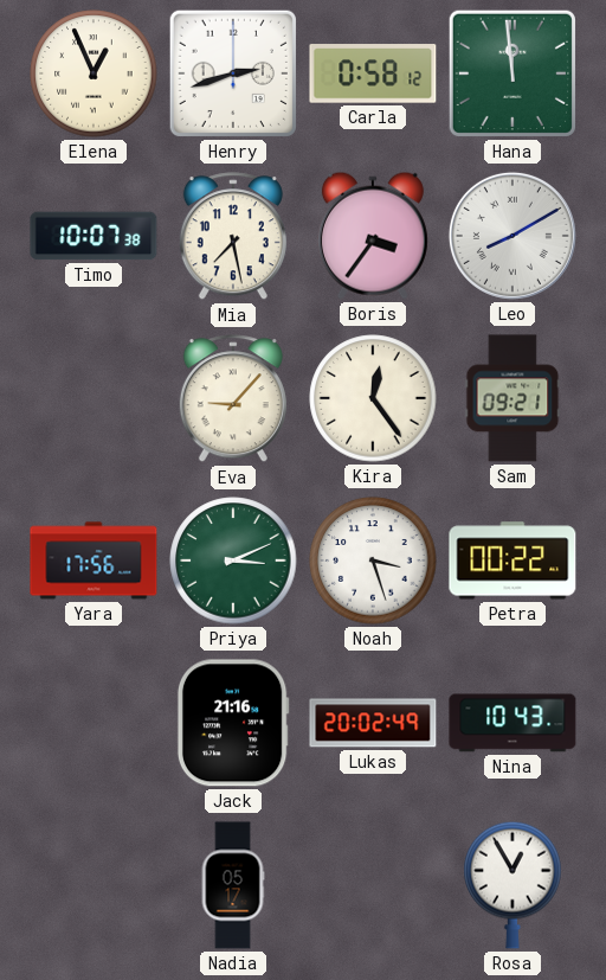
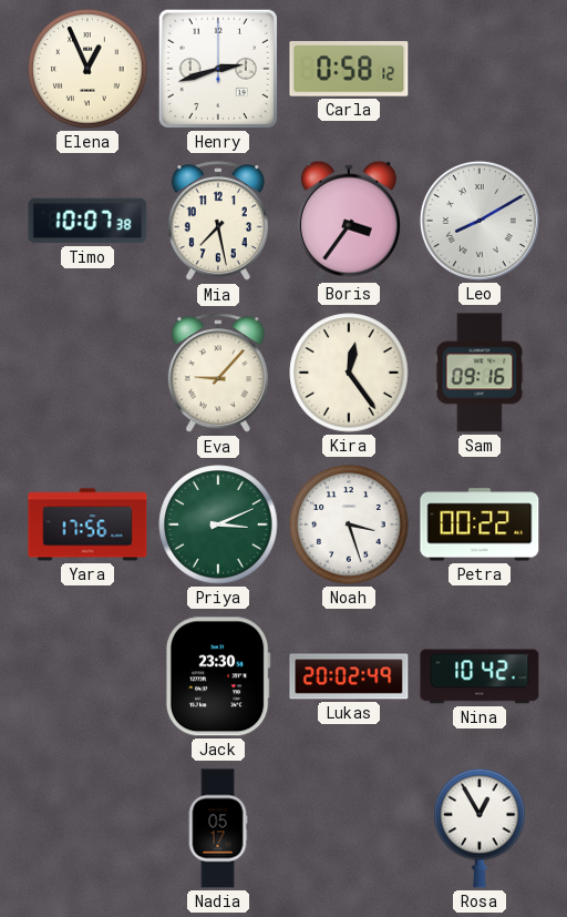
Hana: 11:59 -> none (512, 73)
Sam: 09:21 -> 09:16 (480, 373)
Jack: 21:16 -> 23:30 (218, 676)
Nina: 10:43 -> 10:42 (480, 676)
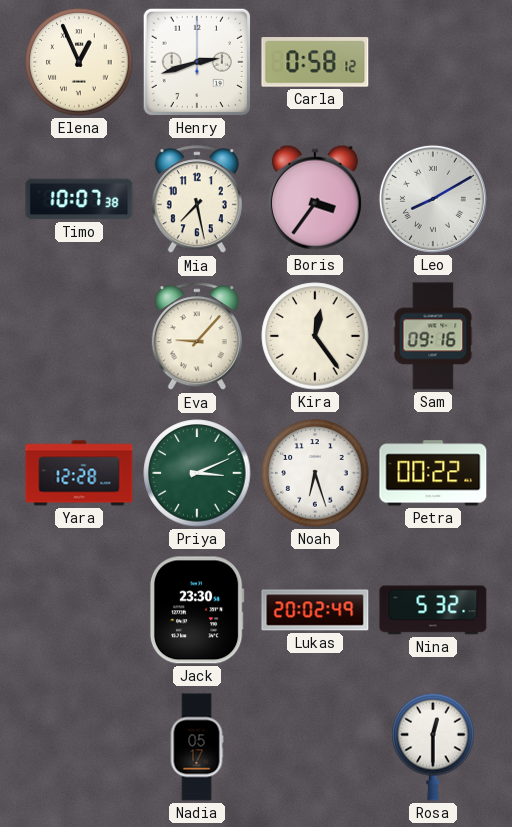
Yara: 17:56 -> 12:28 (79, 473)
Noah: 3:27 -> 6:27 (315, 473)
Nina: 10:42 -> 5:32 (433, 610)
Rosa: 12:55 -> 12:30 (433, 747)
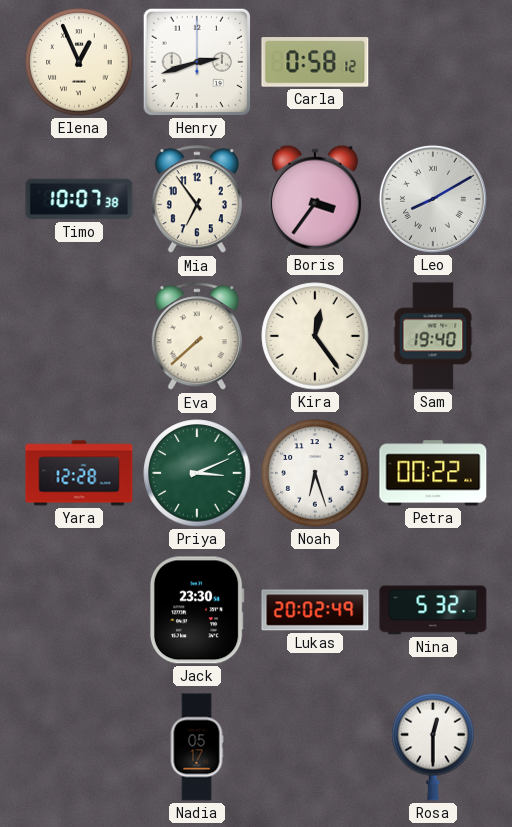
Mia: 7:28 -> 6:54 (197, 200)
Eva: 9:07 -> 7:38 (197, 337)
Sam: 09:16 -> 19:40 (433, 336)
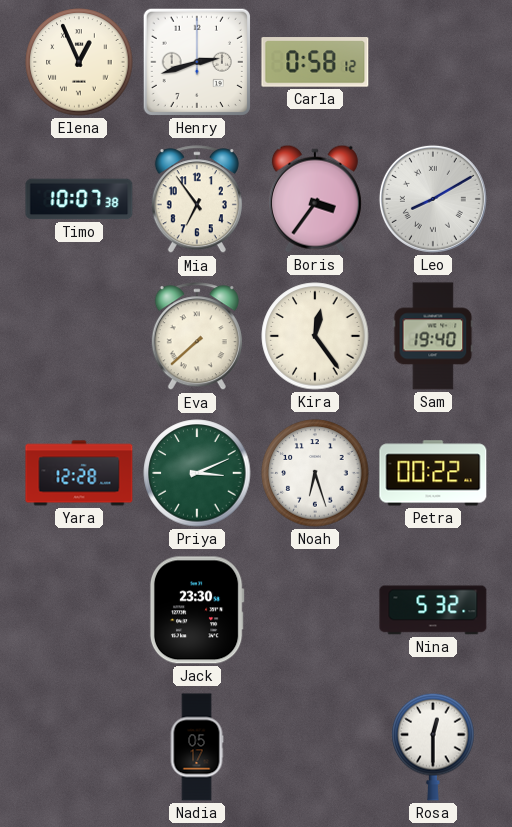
Lukas: 20:02 -> none (315, 610)
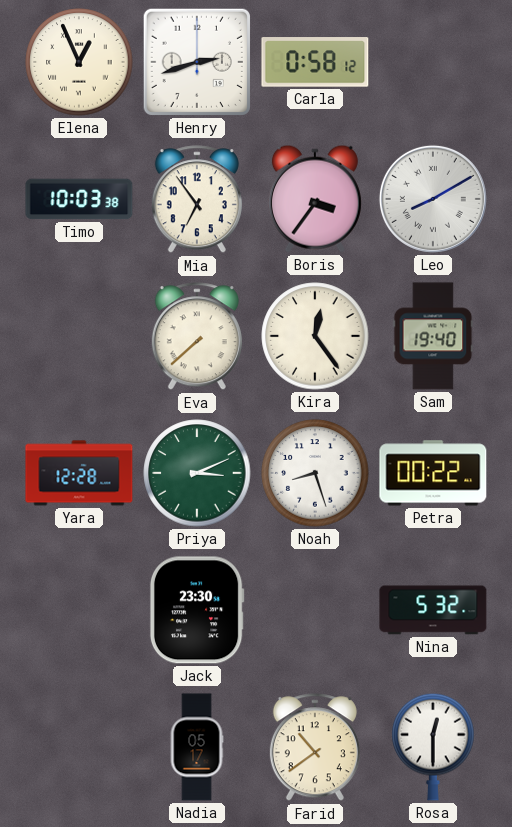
Timo: 10:07 -> 10:03 (79, 199)
Noah: 6:27 -> 8:27 (315, 473)
Farid: none -> 10:39 (315, 748)
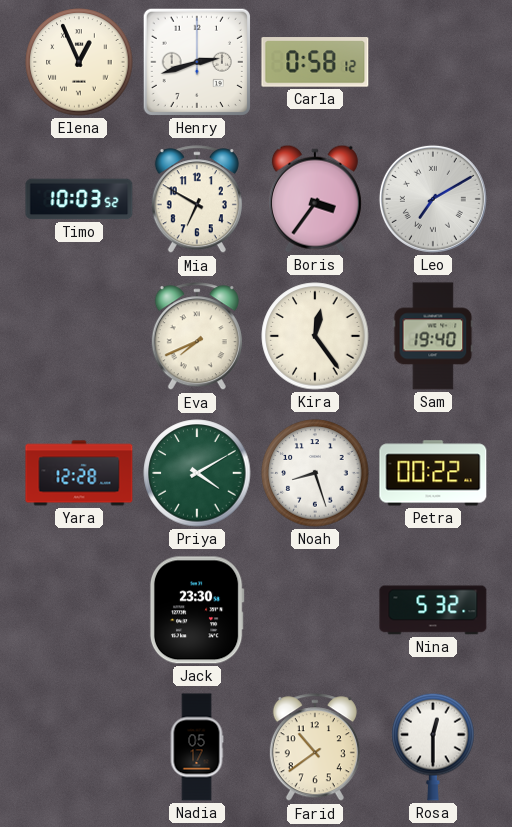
Timo: 10:03:38 -> 10:03:52 (79, 199)
Mia: 6:54 -> 6:50 (197, 200)
Leo: 8:10 -> 7:10 (433, 199)
Eva: 7:38 -> 7:41 (197, 337)
Priya: 3:11 -> 4:10 (197, 473)
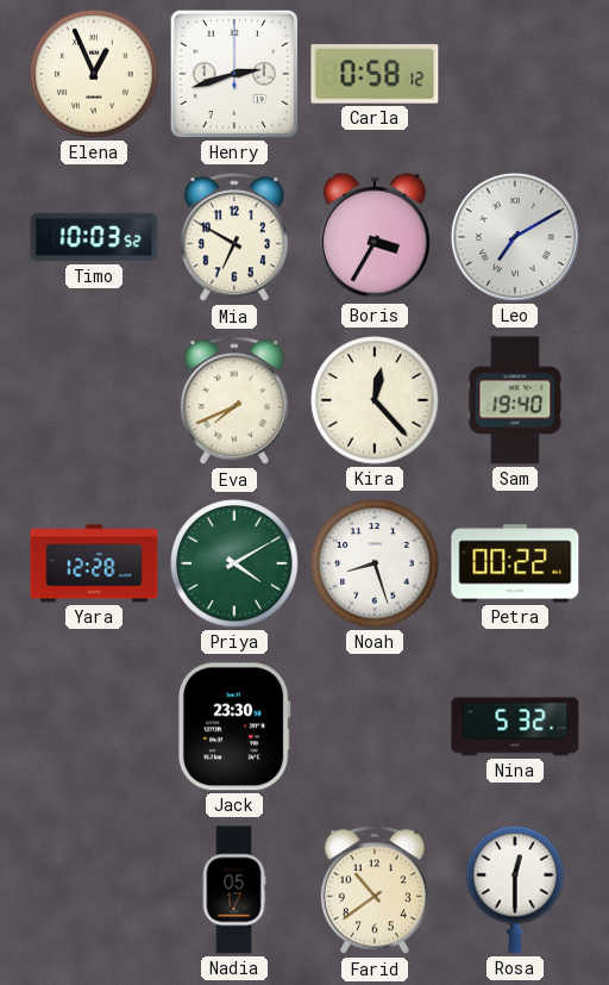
Boris: 3:36 -> 3:35 (375, 237)
Kira: 12:24 -> 12:23 (375, 400)
